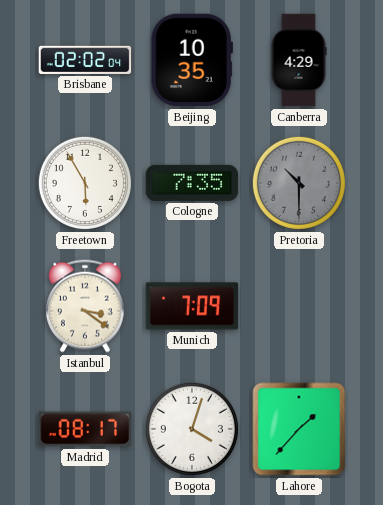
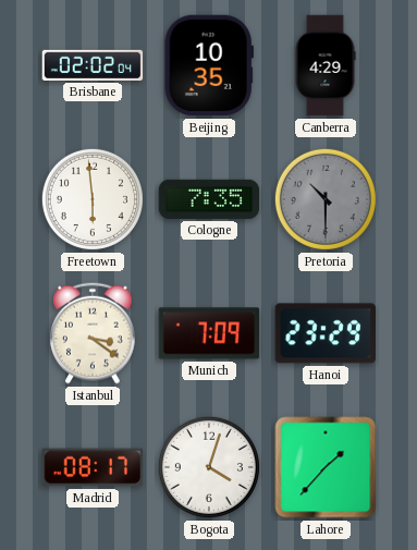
Freetown: 5:55 -> 5:59 (93, 199)
Hanoi: none -> 23:29 (326, 333)
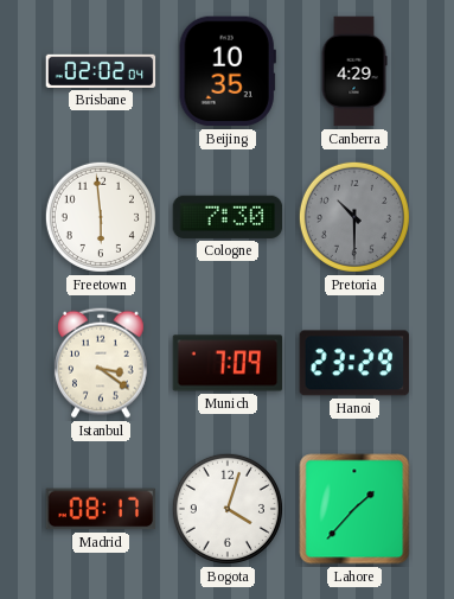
Cologne: 7:35 -> 7:30 (228, 217)
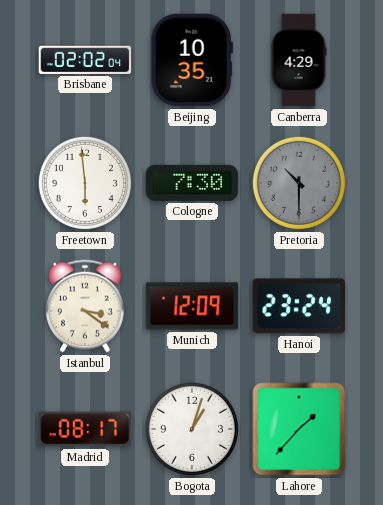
Munich: 7:09 -> 12:09 (192, 306)
Hanoi: 23:29 -> 23:24 (299, 306)
Bogota: 4:03 -> 1:03 (192, 429)
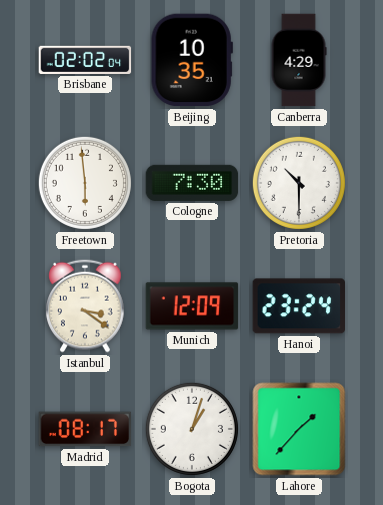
Pretoria dial: grey -> white (299, 183)
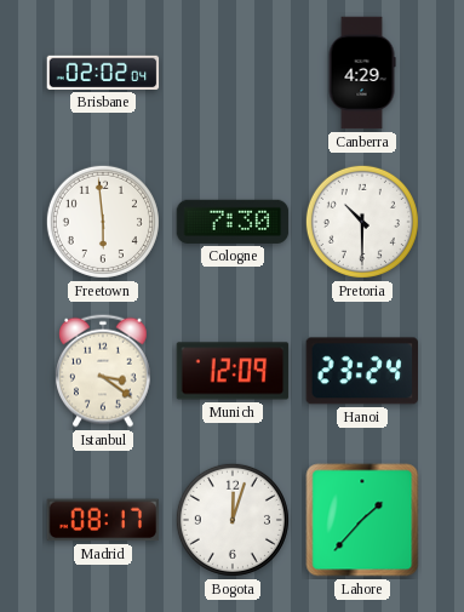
Beijing: 10:35 -> none (192, 60)
Bogota: 1:03 -> 12:03 (233, 520)
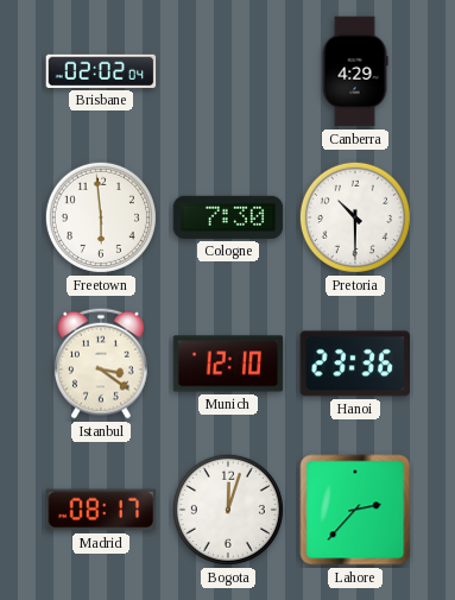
Munich: 12:09 -> 12:10 (228, 364)
Hanoi: 23:24 -> 23:36 (355, 364)
Lahore: 1:37 -> 2:37 (355, 510)
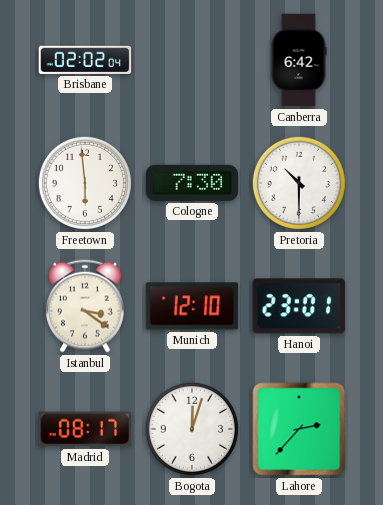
Canberra: 4:29 -> 6:42 (299, 60)
Hanoi: 23:36 -> 23:01 (299, 306)
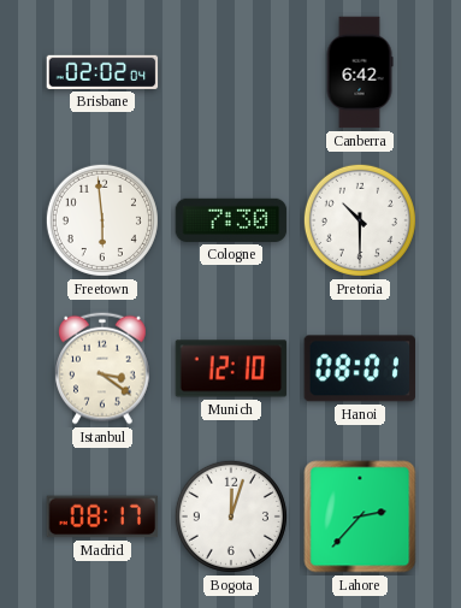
Hanoi: 23:01 -> 08:01 (360, 368)
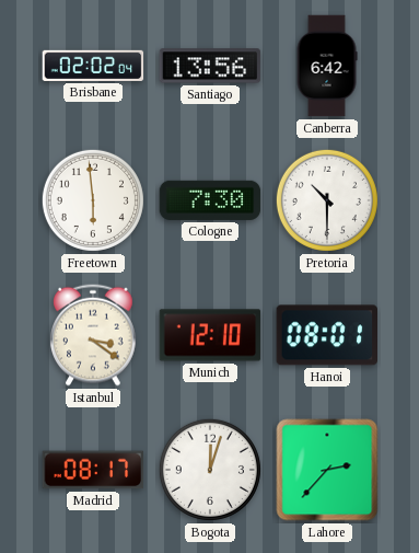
Santiago: none -> 13:56 (210, 66)
